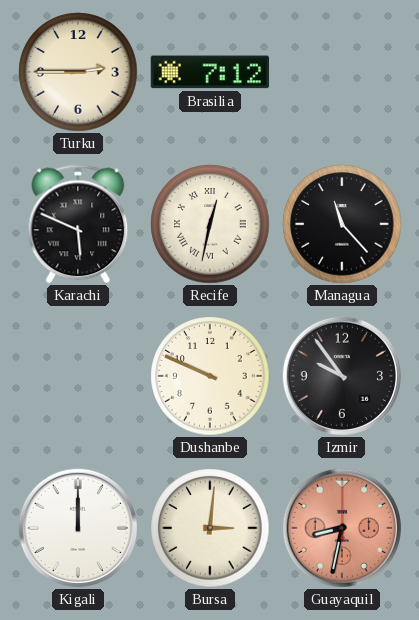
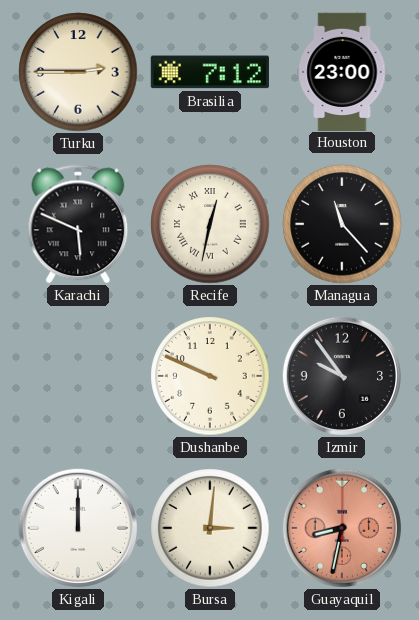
Houston: none -> 23:00 (342, 71)
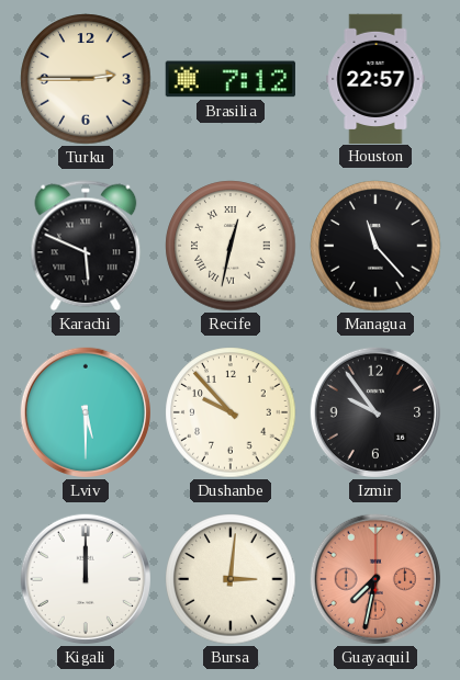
Houston: 23:00 -> 22:57 (375, 78)
Lviv: none -> 5:30 (86, 412)
Dushanbe: 9:49 -> 9:53 (231, 412)
Guayaquil: 8:32 -> 7:32 (375, 579)
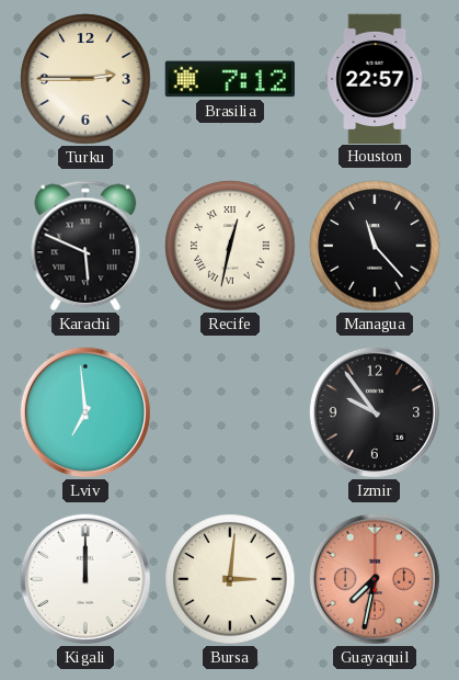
Lviv: 5:30 -> 6:59 (85, 412)
Dushanbe: 9:53 -> none (231, 412)
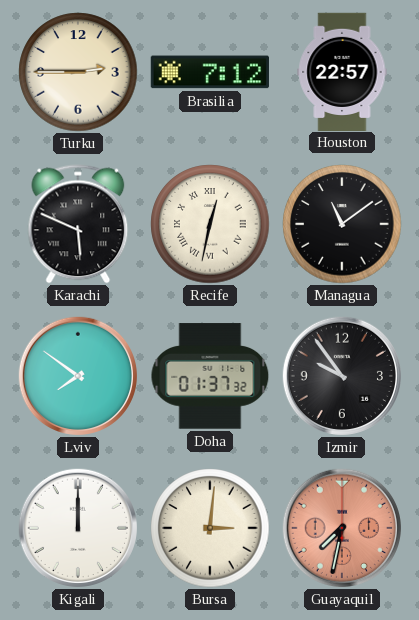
Managua: 11:23 -> 11:09 (342, 224)
Lviv: 6:59 -> 7:51 (78, 376)
Doha: none -> 01:37 (210, 376)
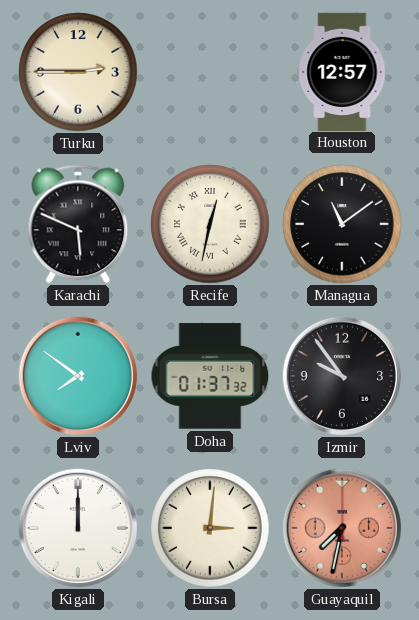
Brasilia: 7:12 -> none (210, 72)
Houston: 22:57 -> 12:57 (342, 71)
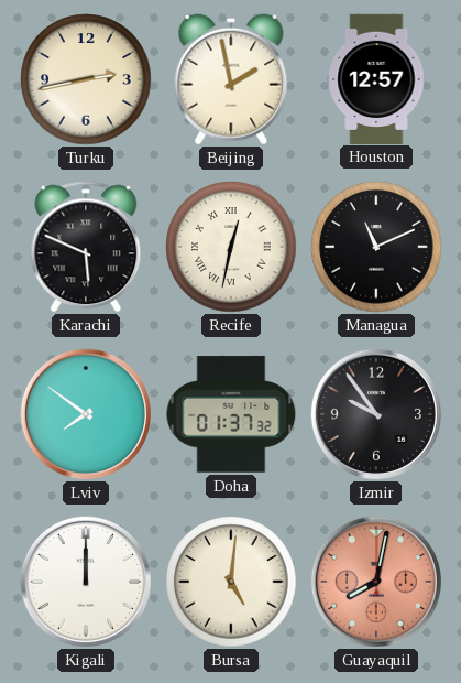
Turku: 2:45 -> 2:43 (86, 79)
Beijing: none -> 1:58 (231, 79)
Managua: 11:09 -> 11:11 (376, 247)
Bursa: 3:01 -> 5:01 (231, 582)
Guayaquil: 7:32 -> 8:02 (376, 582)
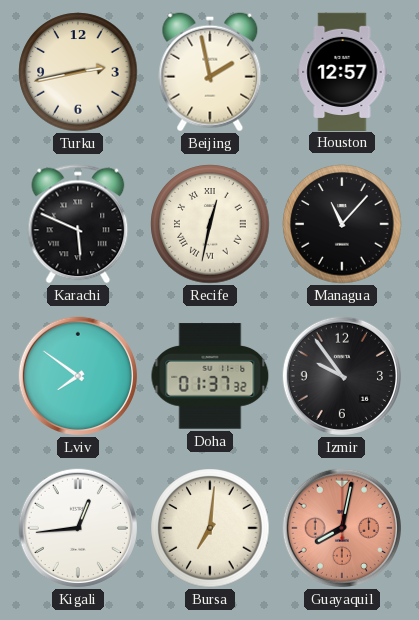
Managua: 11:11 -> 11:07 (342, 224)
Kigali: 12:00 -> 12:44 (78, 528)
Bursa: 5:01 -> 7:01 (210, 528)
